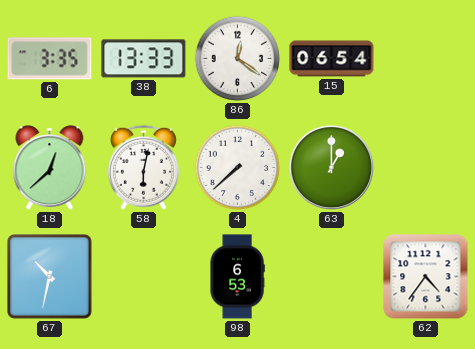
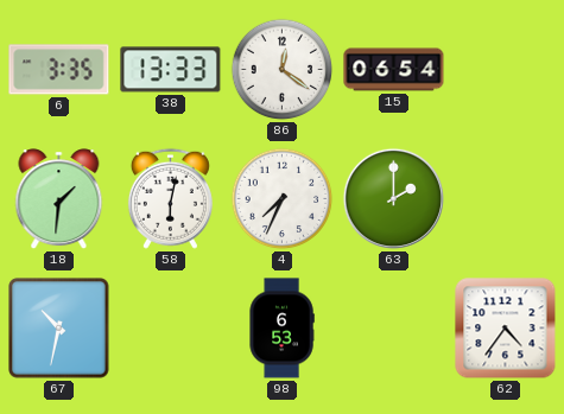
18: 12:38 -> 1:31 (59, 199)
4: 7:38 -> 7:34 (283, 199)
63: 1:00 -> 2:00 (393, 198)
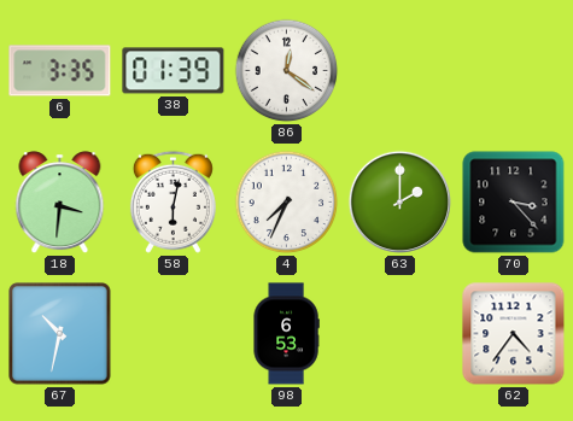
38: 13:33 -> 01:39 (174, 71)
15: 06:54 -> none (394, 70)
18: 1:31 -> 3:31 (60, 203)
70: none -> 3:23 (514, 203)
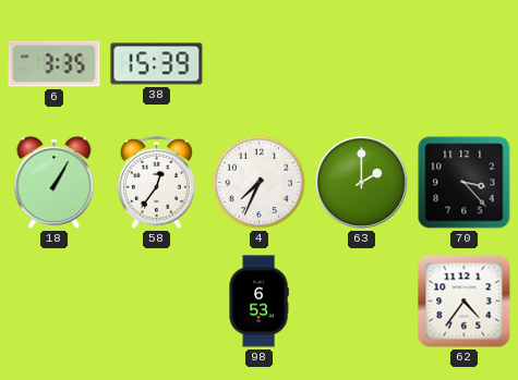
38: 01:39 -> 15:39 (157, 64)
86: 12:21 -> none (287, 71)
18: 3:31 -> 1:05 (55, 183)
58: 6:02 -> 12:36 (156, 182)
67: 10:32 -> none (60, 334)
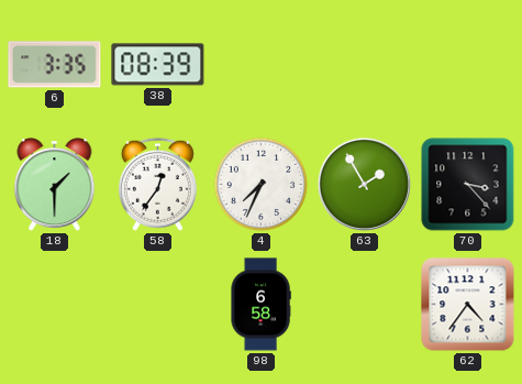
38: 15:39 -> 08:39 (158, 65)
18: 1:05 -> 1:30 (55, 185)
63: 2:00 -> 1:55 (364, 184)
98: 6:53 -> 6:58 (260, 305)
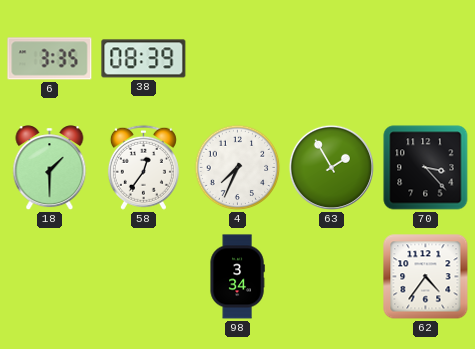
98: 6:58 -> 3:34 (237, 277)
